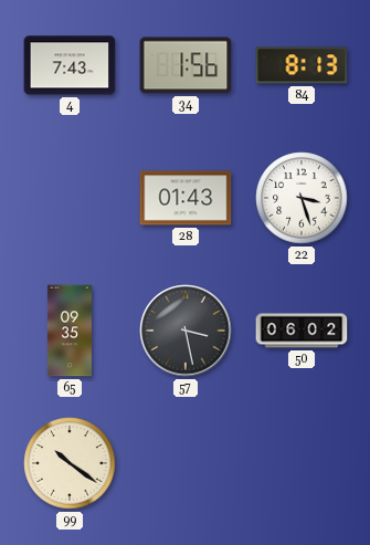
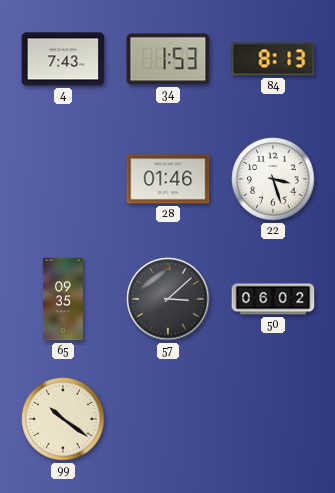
34: 1:56 -> 1:53 (168, 59)
28: 01:43 -> 01:46 (168, 179)
57: 3:28 -> 3:08 (168, 299)
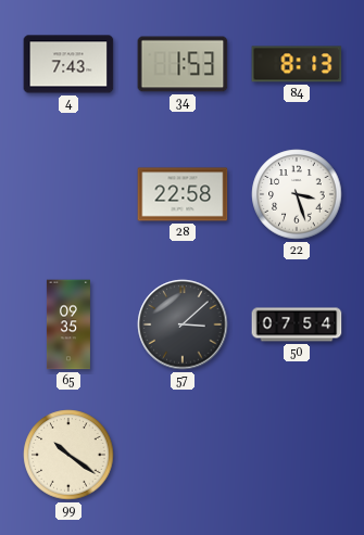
28: 01:46 -> 22:58 (183, 194)
50: 06:02 -> 07:54 (297, 324)
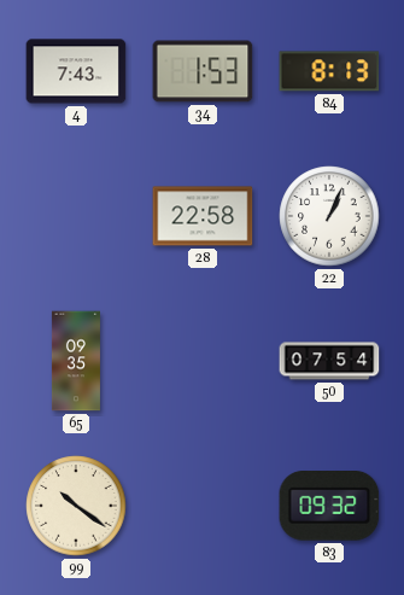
22: 3:27 -> 1:04 (329, 216)
57: 3:08 -> none (183, 324)
83: none -> 09:32 (329, 507)
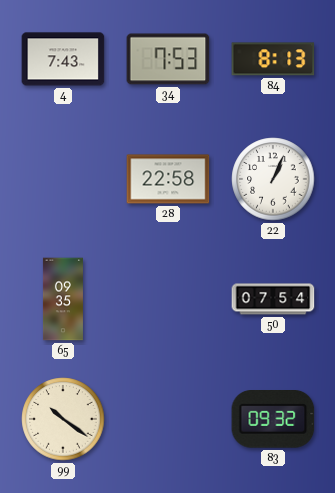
34: 1:53 -> 7:53 (168, 59)
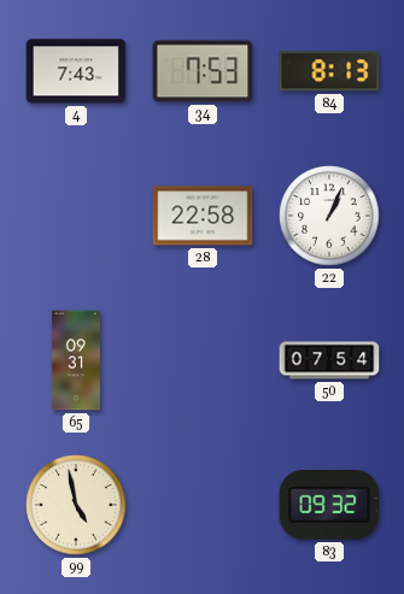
65: 09:35 -> 09:31 (76, 360)
99: 10:21 -> 4:58 (76, 505)
